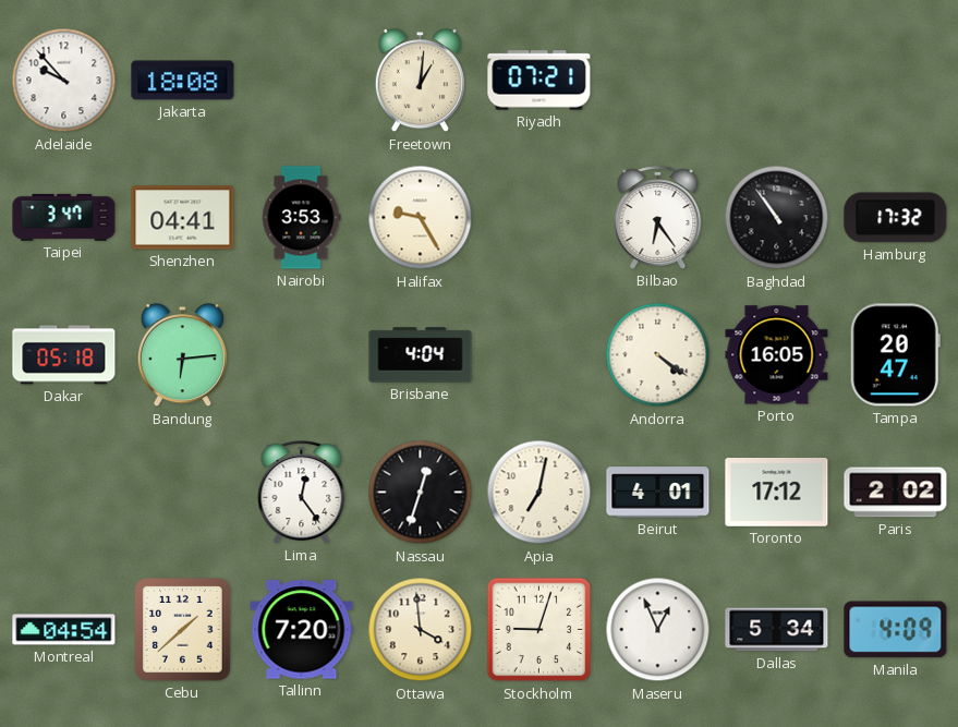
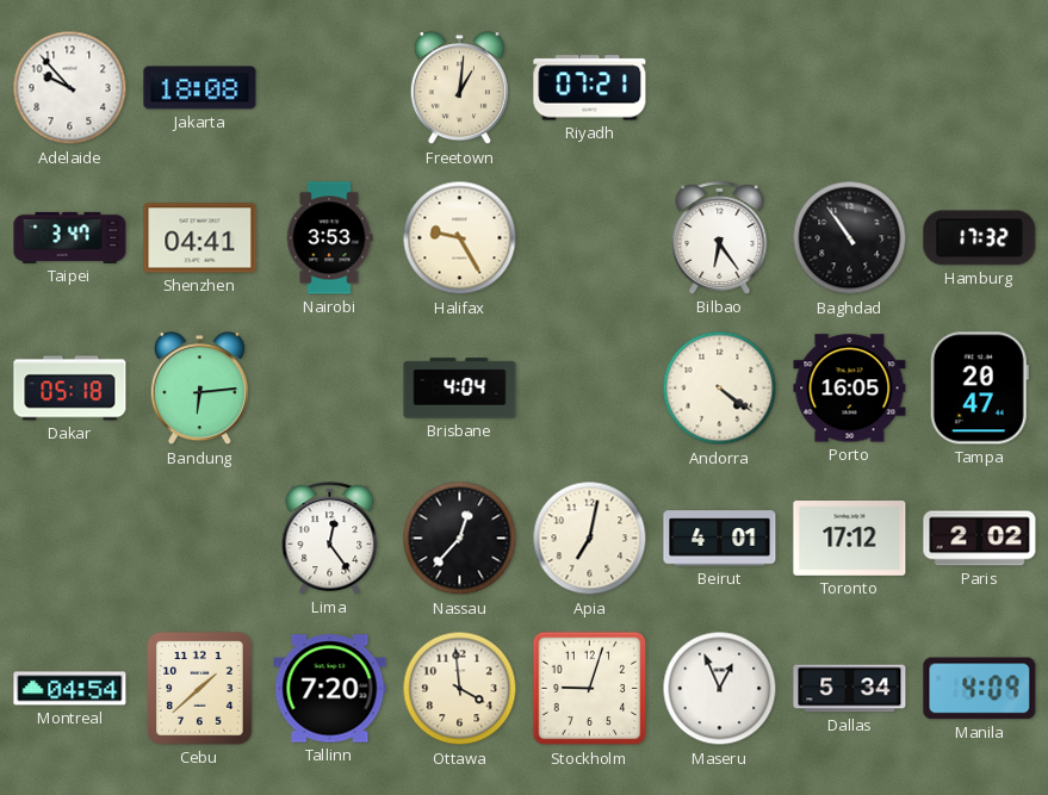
Nassau: 12:33 -> 12:37 (460, 539)
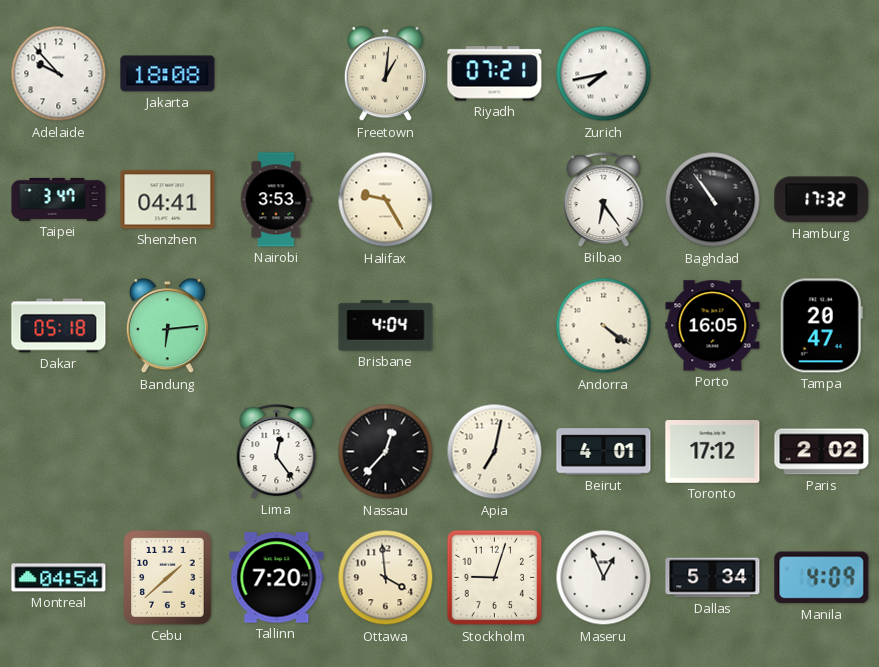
Zurich: none -> 7:43 (604, 74)
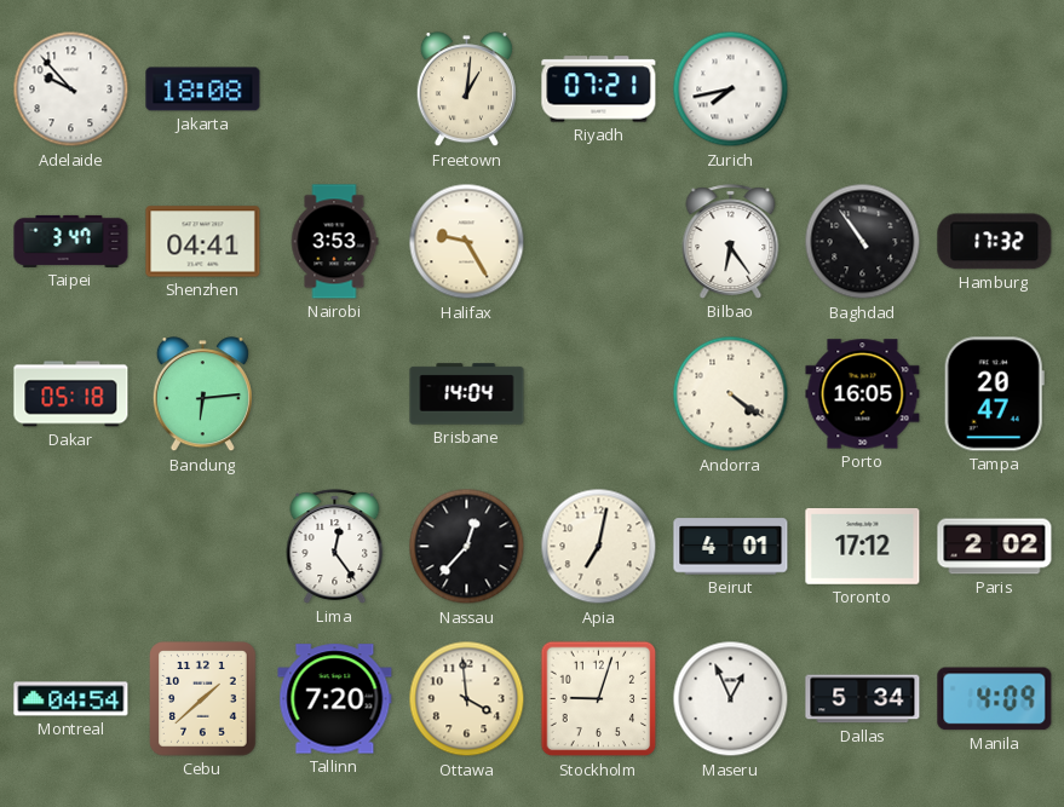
Brisbane: 4:04 -> 14:04 (467, 394)
